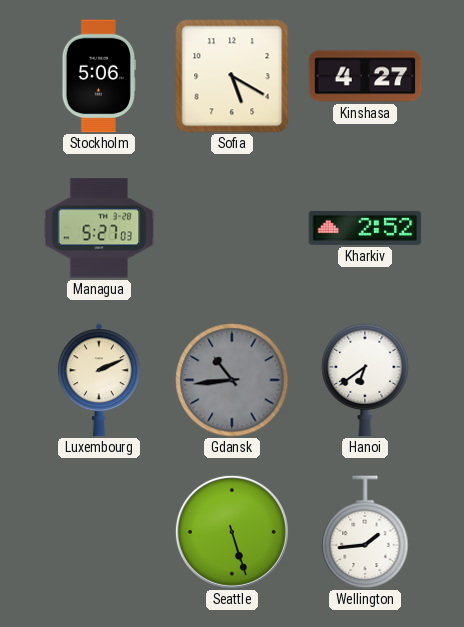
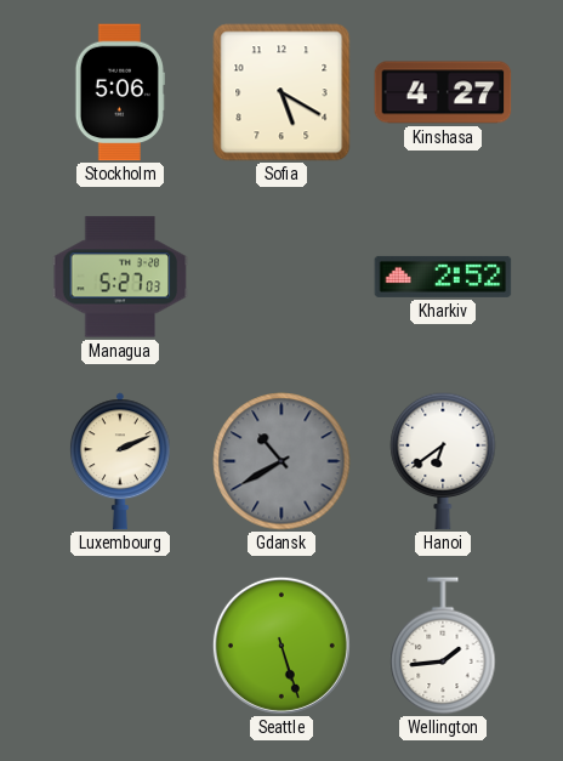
Gdansk: 10:44 -> 10:40 (281, 461)
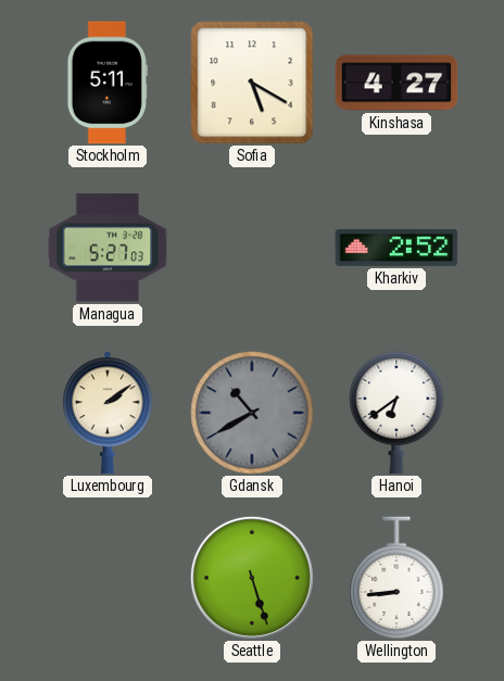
Stockholm: 5:06 -> 5:11 (108, 83)
Luxembourg: 2:11 -> 2:09 (108, 413)
Wellington: 1:44 -> 8:44 (396, 578)
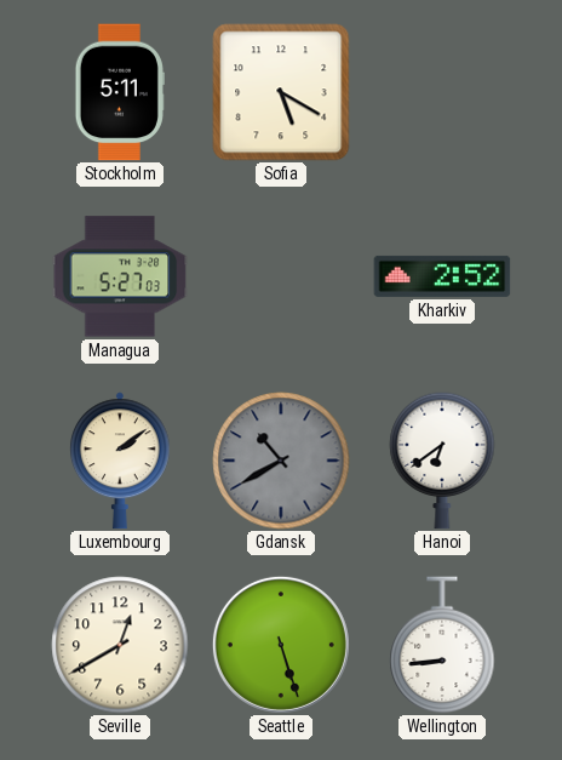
Kinshasa: 4:27 -> none (396, 83)
Seville: none -> 12:40 (120, 645)
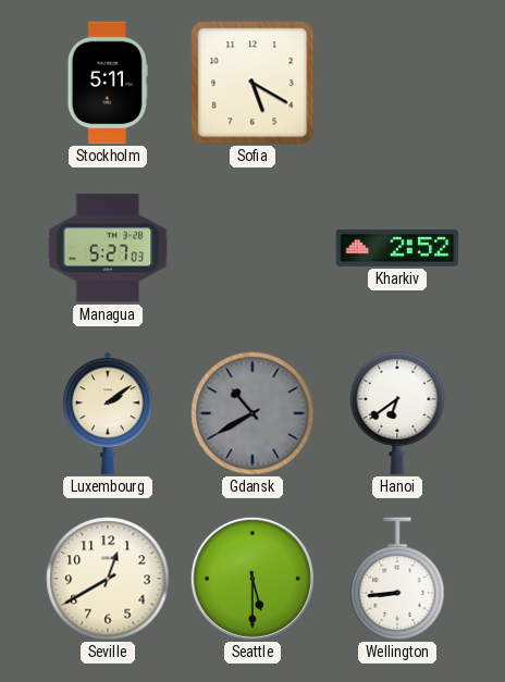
Seattle: 5:27 -> 5:30 (253, 579)
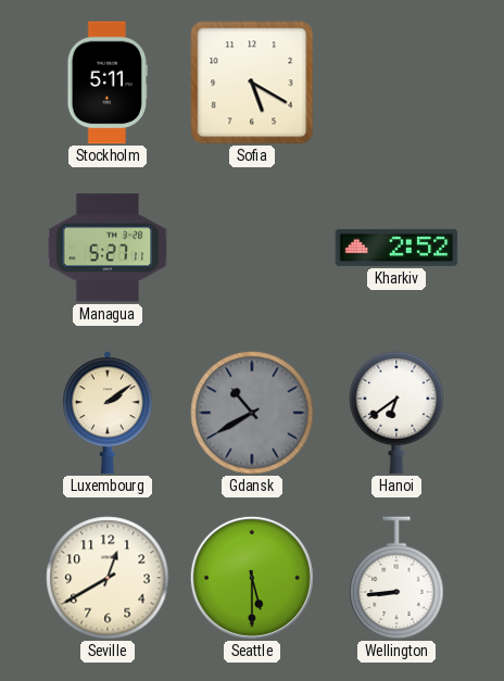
Managua: 5:27:03 -> 5:27:11 (108, 248)
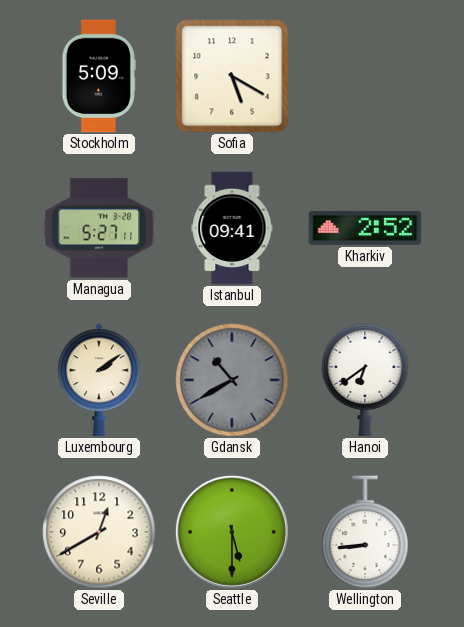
Stockholm: 5:11 -> 5:09 (99, 76)
Istanbul: none -> 09:41 (232, 228)
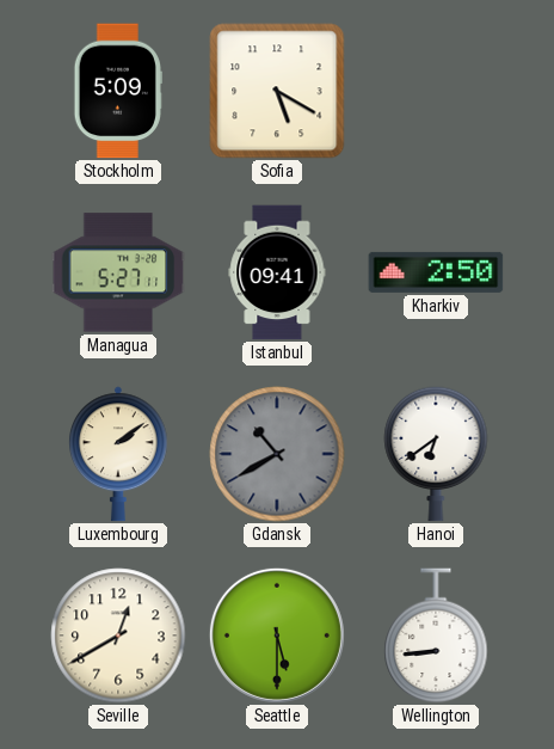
Kharkiv: 2:52 -> 2:50 (436, 272)
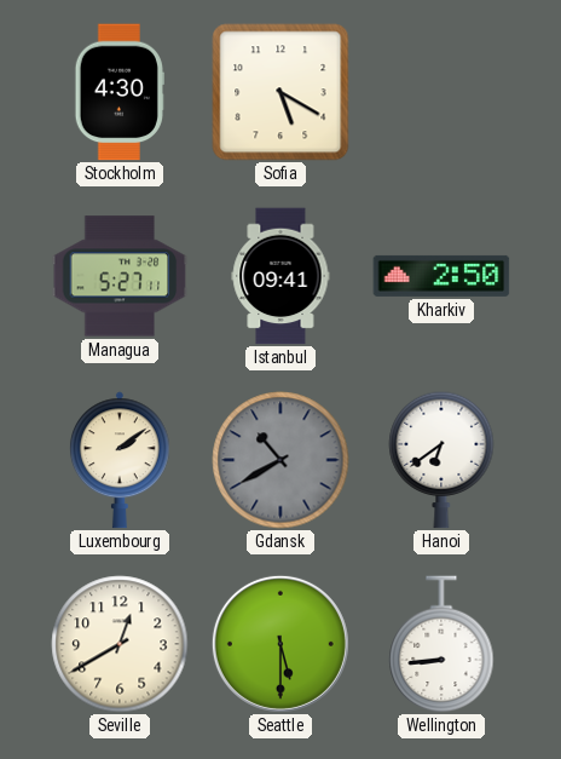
Stockholm: 5:09 -> 4:30 (120, 92)
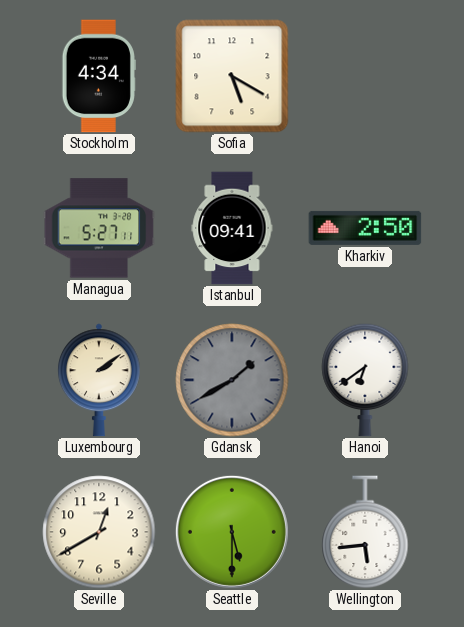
Stockholm: 4:30 -> 4:34 (99, 76)
Gdansk: 10:40 -> 1:40 (232, 380)
Wellington: 8:44 -> 5:44 (365, 532)
